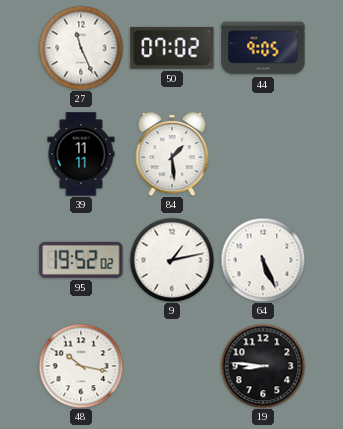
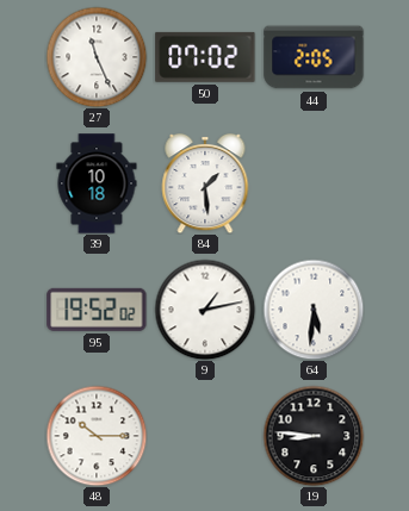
44: 9:05 -> 2:05 (314, 57)
39: 11:11 -> 10:18 (97, 183)
64: 5:26 -> 5:31 (314, 310)
48: 10:17 -> 10:15 (97, 436)
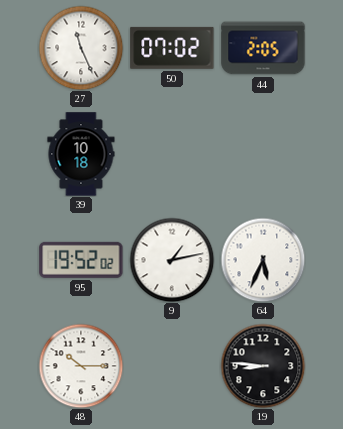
84: 1:29 -> none (205, 185)
64: 5:31 -> 5:34 (263, 260)
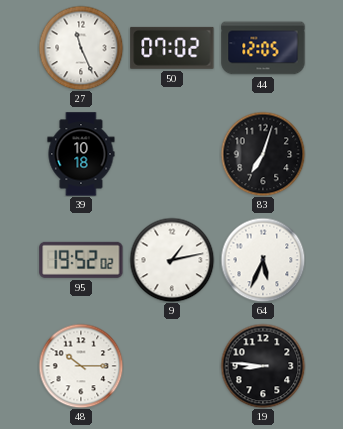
44: 2:05 -> 12:05 (263, 48)
83: none -> 7:03 (263, 154)
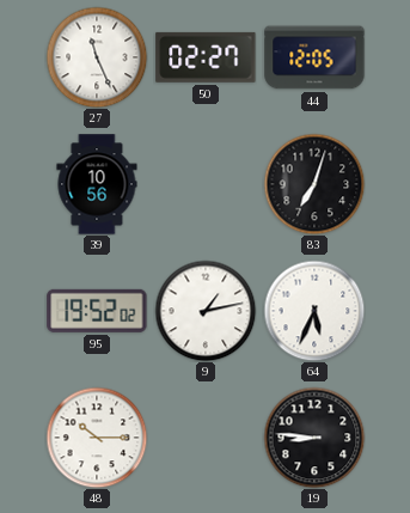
50: 07:02 -> 02:27 (206, 57)
39: 10:18 -> 10:56 (97, 184)
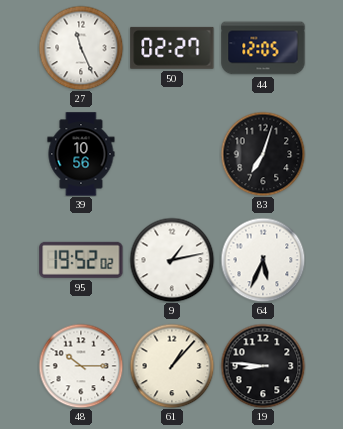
61: none -> 1:07 (172, 366)
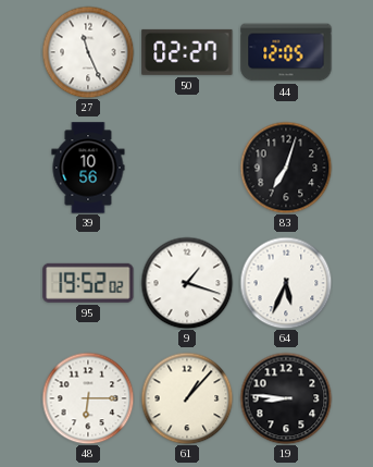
9: 1:13 -> 1:18 (187, 283)
48: 10:15 -> 6:15 (88, 398)
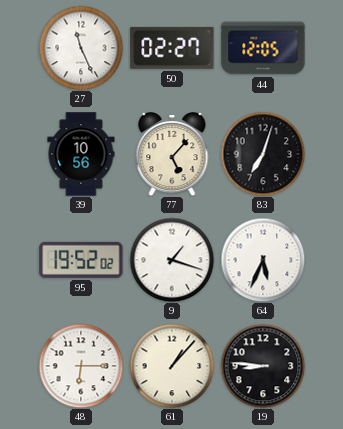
77: none -> 5:07 (172, 155)
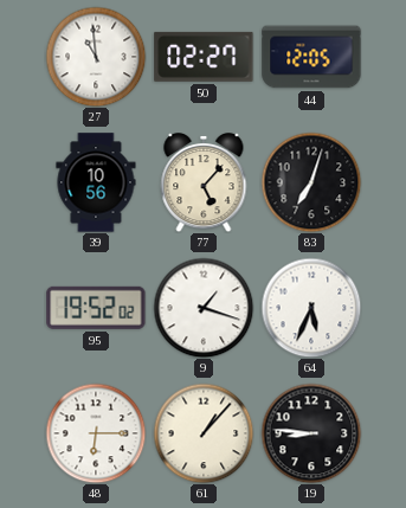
27: 11:26 -> 10:59 (96, 57)
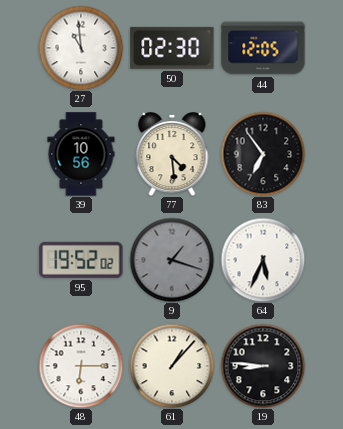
50: 02:27 -> 02:30 (172, 48)
77: 5:07 -> 4:29 (172, 155)
83: 7:03 -> 6:54 (263, 154)
9 dial: white -> grey (172, 260)
